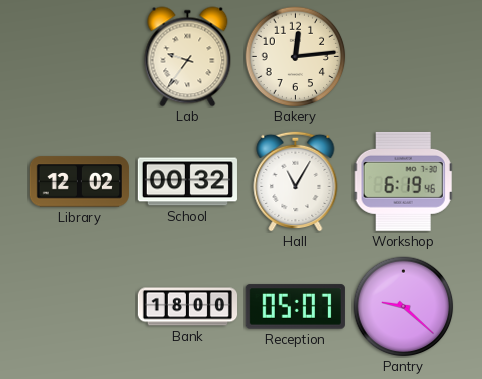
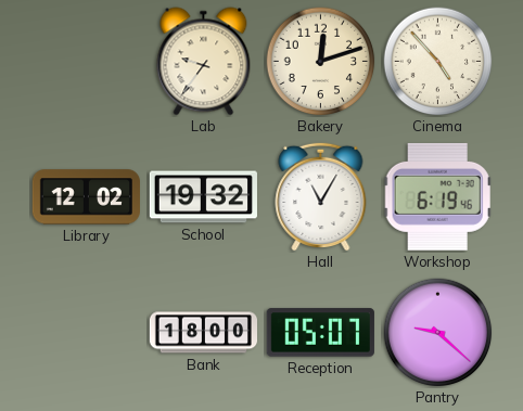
Bakery: 12:14 -> 12:12 (321, 62)
Cinema: none -> 4:53 (438, 62)
School: 00:32 -> 19:32 (203, 197)
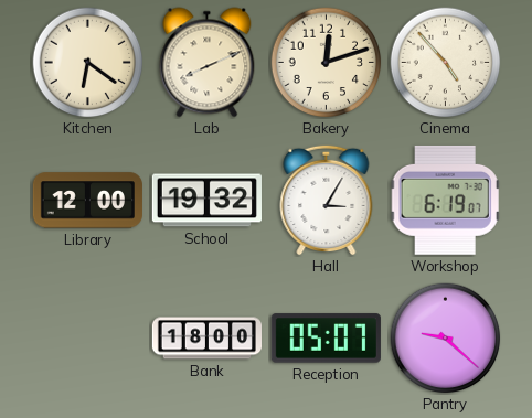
Kitchen: none -> 6:21 (88, 63)
Lab: 9:36 -> 8:11 (208, 63)
Library: 12:02 -> 12:00 (87, 201)
Hall: 11:05 -> 3:05 (327, 200)
Workshop: 6:19:46 -> 6:19:07 (446, 200)
